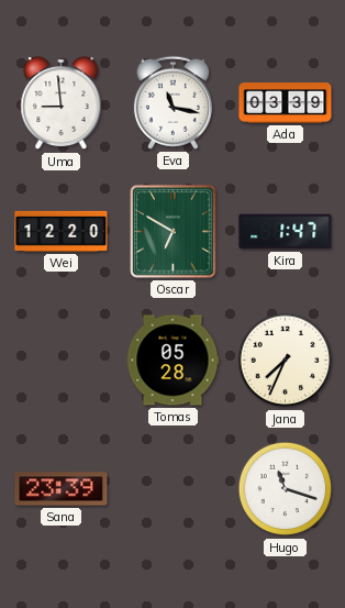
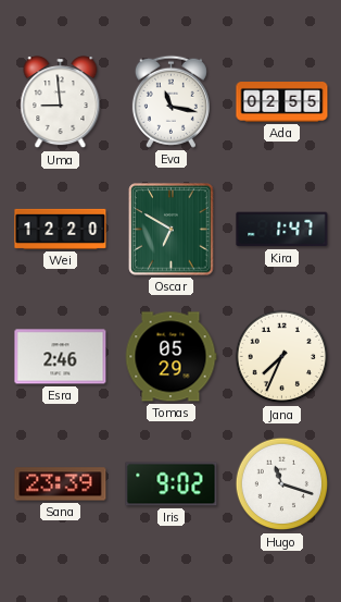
Ada: 03:39 -> 02:55 (282, 102)
Esra: none -> 2:46 (61, 357)
Tomas: 05:28 -> 05:29 (171, 357)
Iris: none -> 9:02 (172, 484)
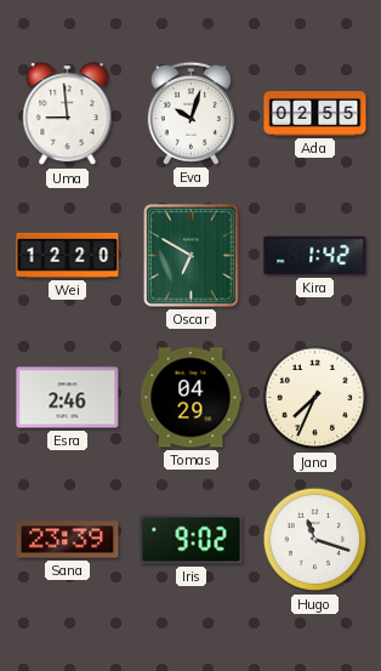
Eva: 11:17 -> 10:03 (190, 113)
Kira: 1:47 -> 1:42 (315, 256)
Tomas: 05:29 -> 04:29 (190, 398)
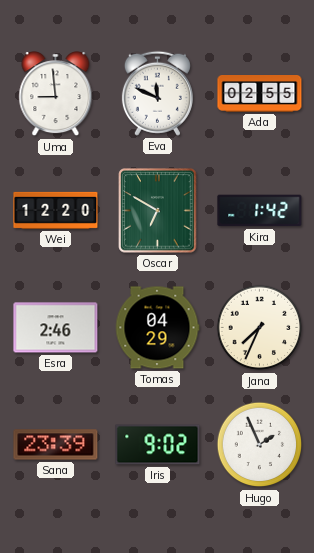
Eva: 10:03 -> 11:49 (157, 93)
Hugo: 11:18 -> 1:56 (260, 445)
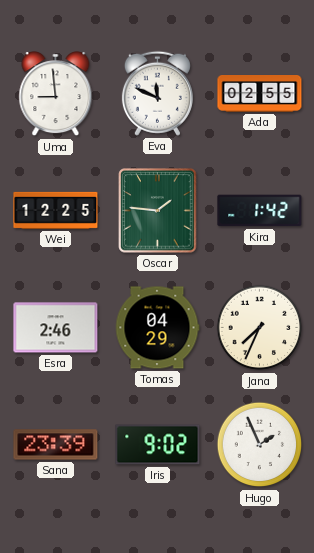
Wei: 12:20 -> 12:25 (56, 210)
Oscar: 6:50 -> 1:46 (158, 211)
